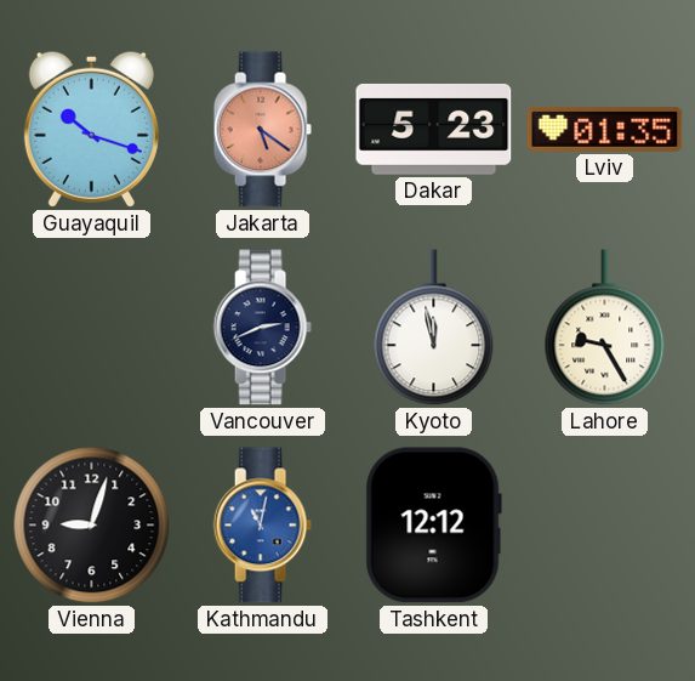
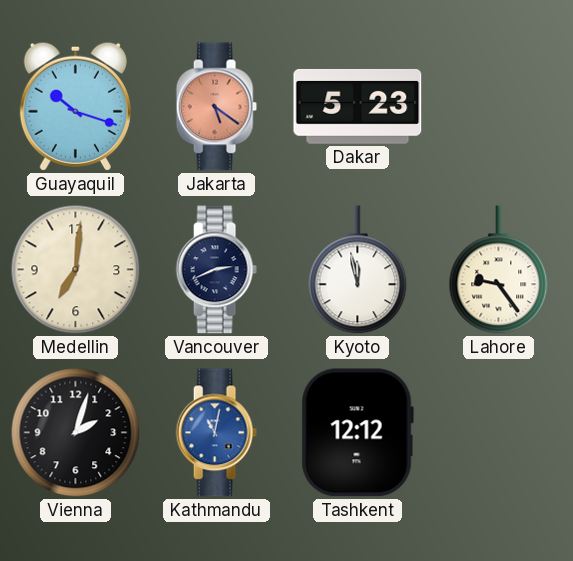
Lviv: 01:35 -> none (605, 129)
Medellin: none -> 7:01 (76, 270)
Lahore: 9:25 -> 9:24 (499, 270)
Vienna: 9:03 -> 2:03 (76, 433)
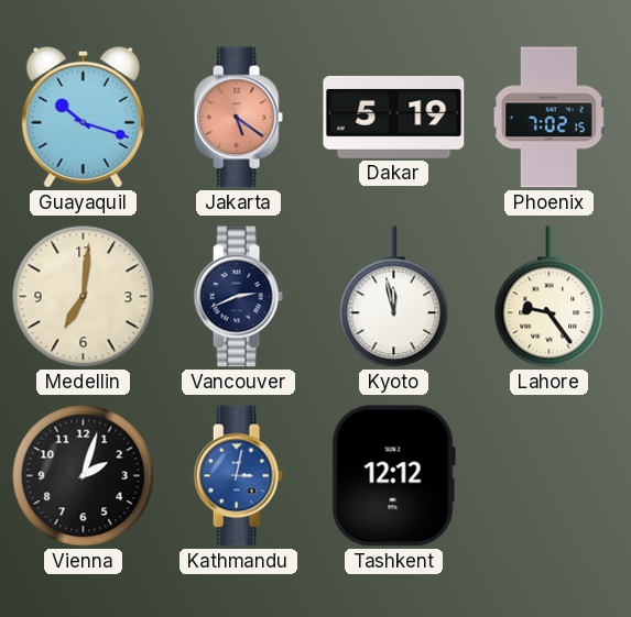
Dakar: 5:23 -> 5:19 (394, 117)
Phoenix: none -> 7:02 (550, 118)
Kathmandu: 11:02 -> 3:02 (238, 476)
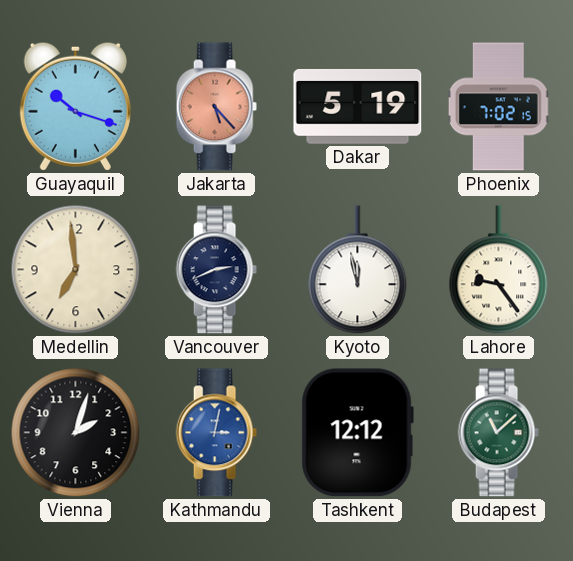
Jakarta: 5:21 -> 5:23 (216, 107)
Medellin: 7:01 -> 6:59 (76, 270)
Budapest: none -> 11:08 (498, 433)
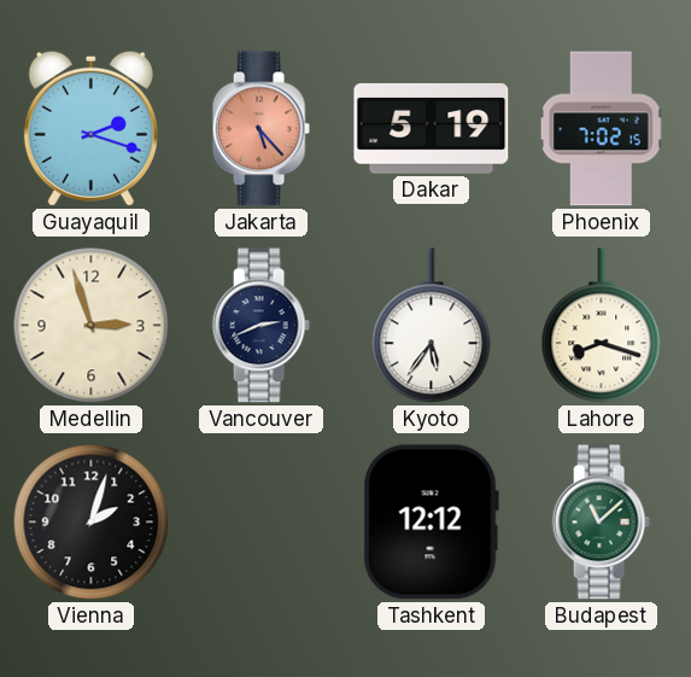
Guayaquil: 10:18 -> 2:18 (90, 128)
Medellin: 6:59 -> 2:57 (92, 326)
Kyoto: 11:58 -> 5:36 (432, 326)
Lahore: 9:24 -> 8:18 (602, 326)
Kathmandu: 3:02 -> none (216, 433)
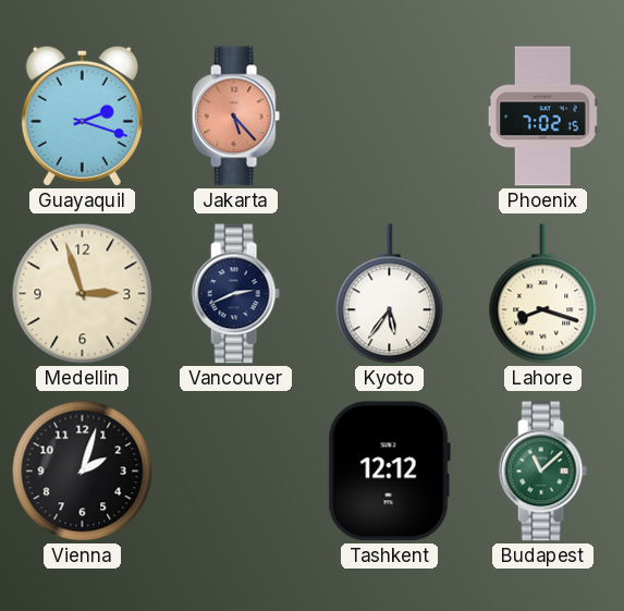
Dakar: 5:19 -> none (432, 128)
